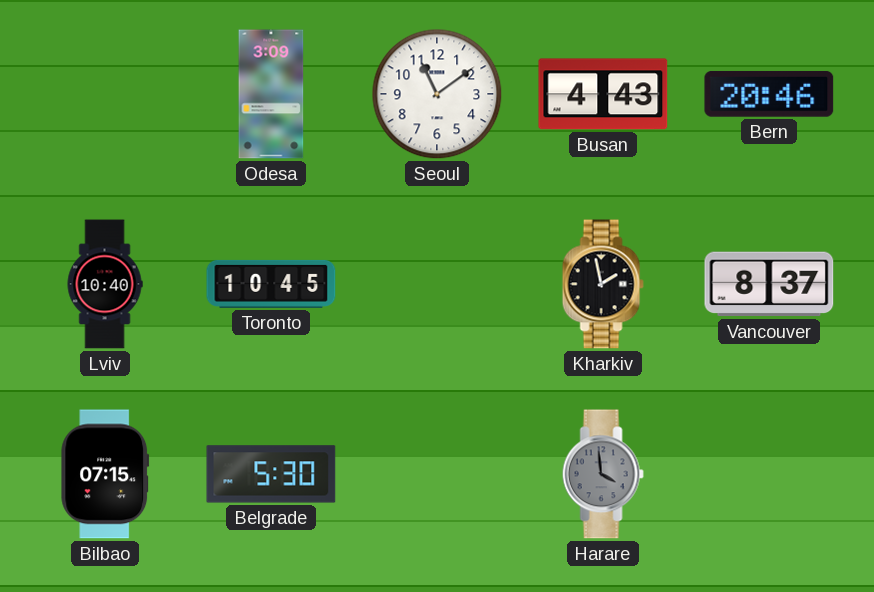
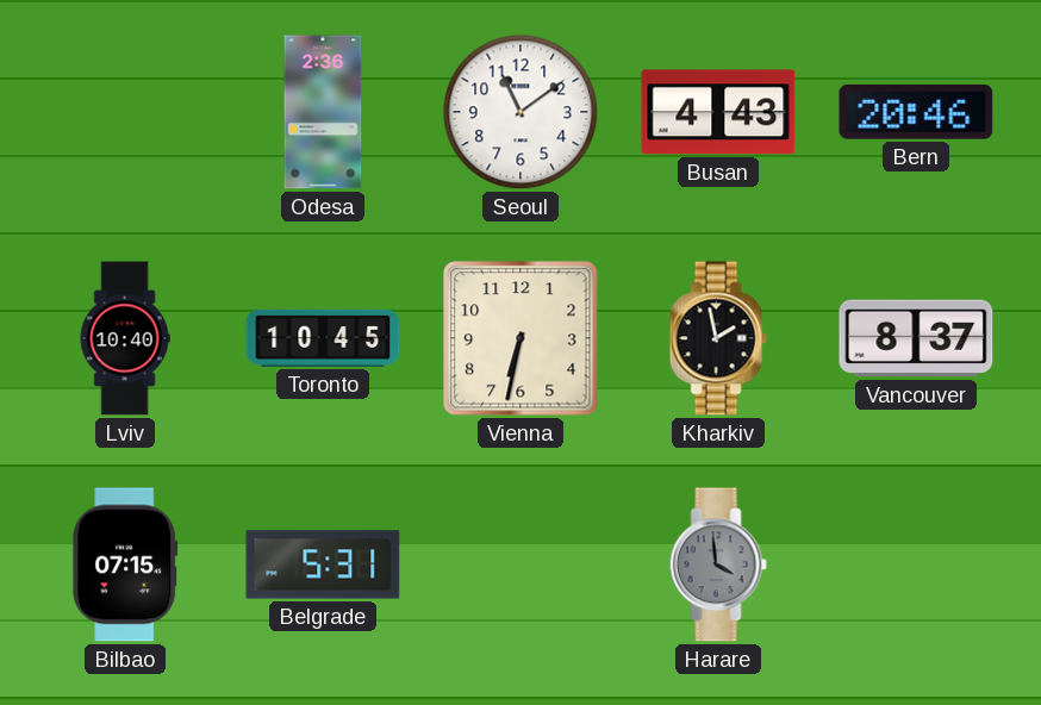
Odesa: 3:09 -> 2:36 (323, 112)
Vienna: none -> 6:32 (520, 338)
Belgrade: 5:30 -> 5:31 (323, 564)
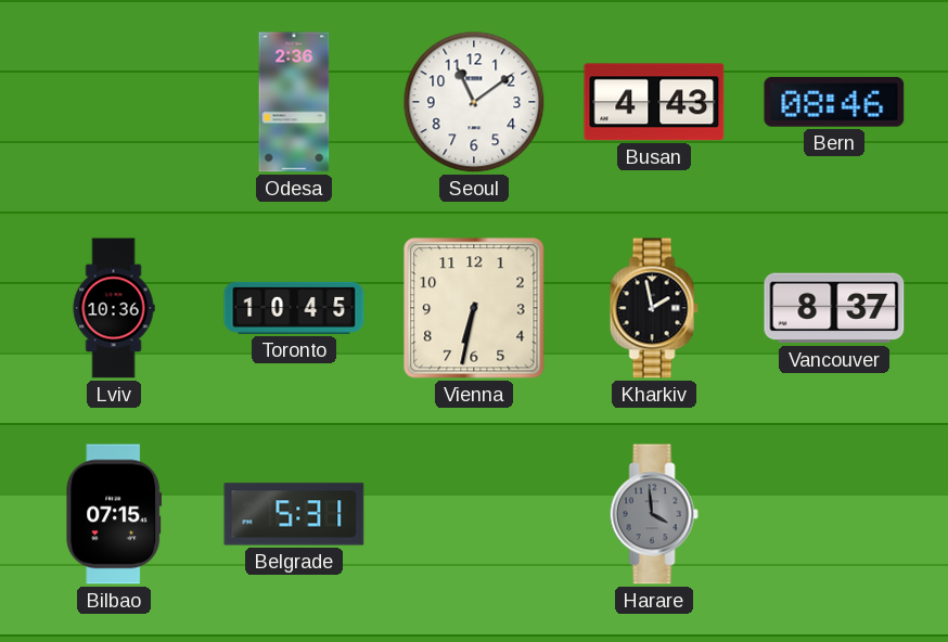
Bern: 20:46 -> 08:46 (834, 102)
Lviv: 10:40 -> 10:36 (114, 308)
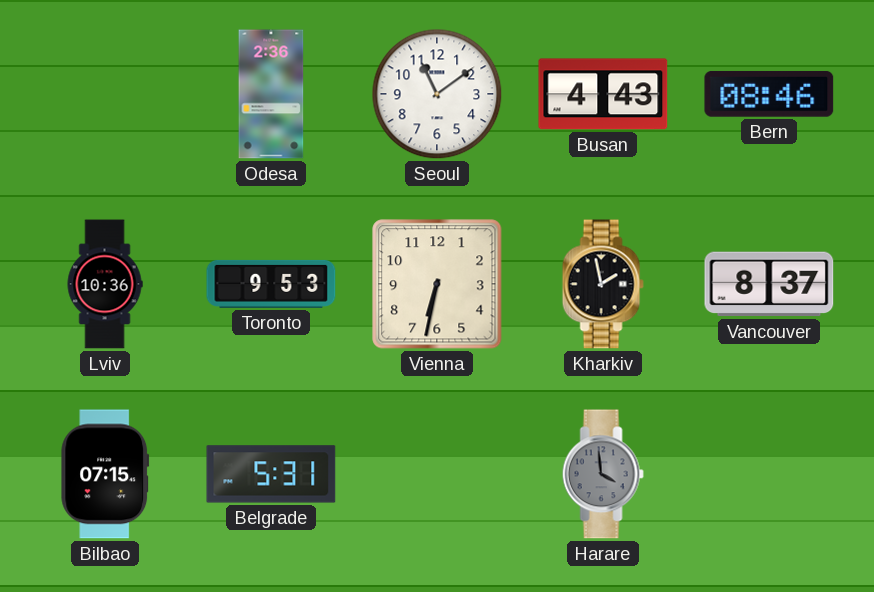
Toronto: 10:45 -> 9:53 (271, 284)
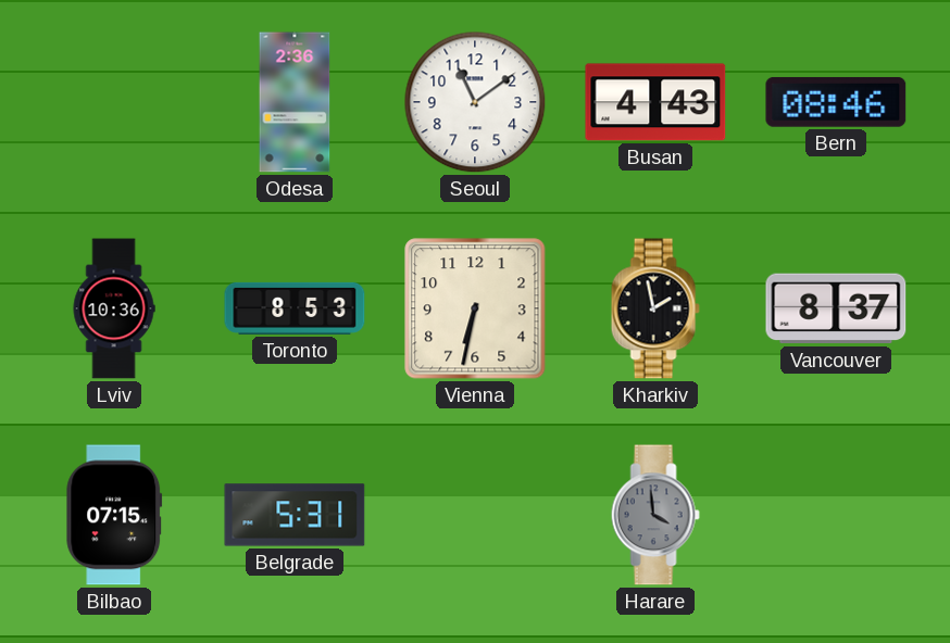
Toronto: 9:53 -> 8:53 (295, 308)
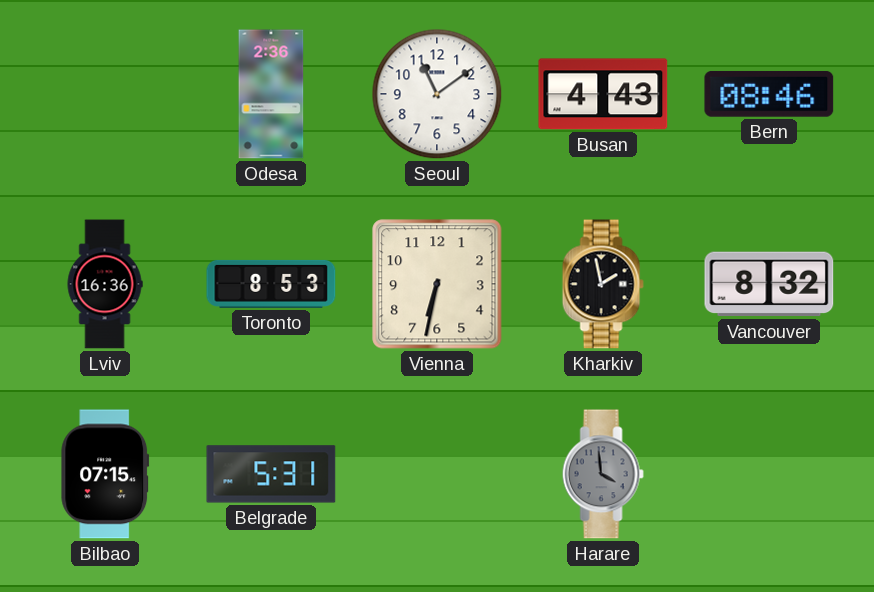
Lviv: 10:36 -> 16:36 (105, 284)
Vancouver: 8:37 -> 8:32 (769, 284)
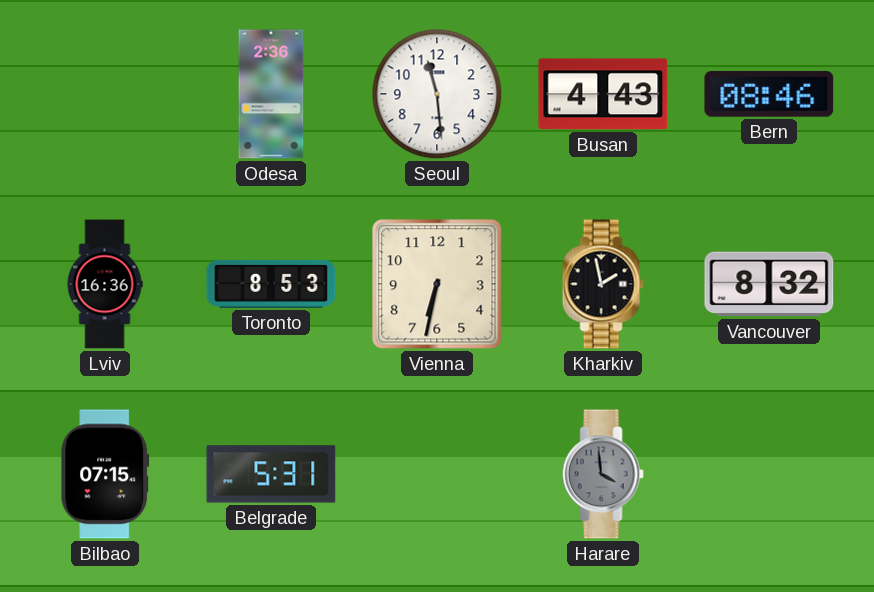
Seoul: 11:09 -> 11:29 (437, 94)
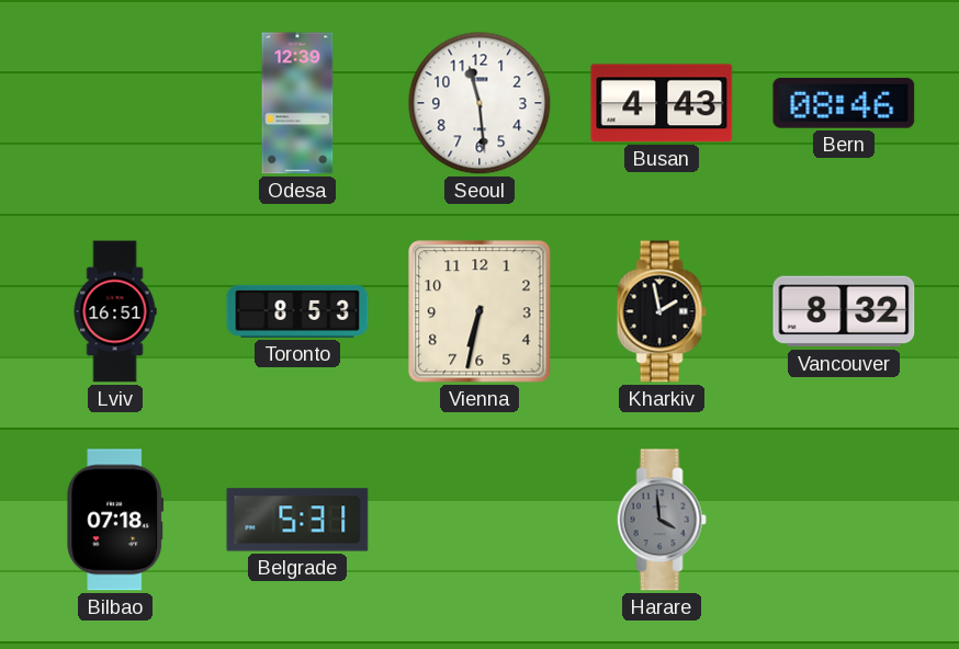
Odesa: 2:36 -> 12:39 (297, 103)
Lviv: 16:36 -> 16:51 (115, 311)
Bilbao: 07:15 -> 07:18 (115, 520)
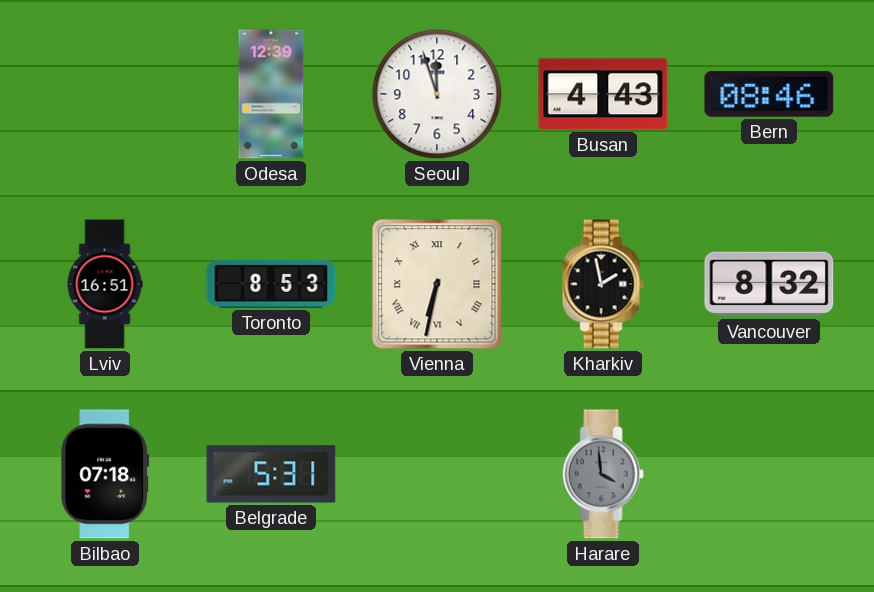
Seoul: 11:29 -> 11:57 (437, 94)
Vienna numerals: Arabic -> Roman (437, 284)
